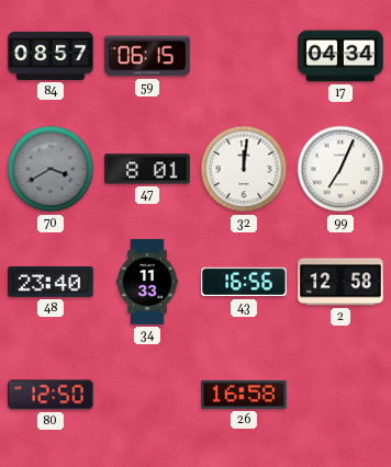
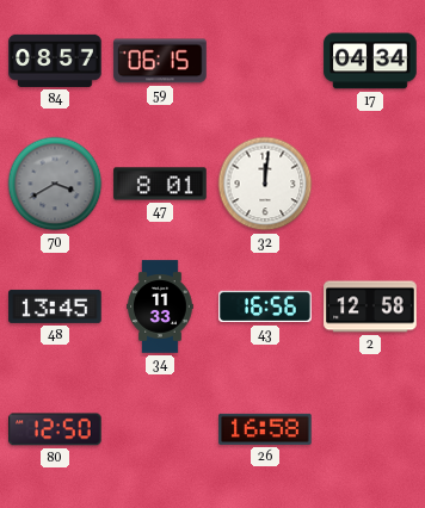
99: 7:04 -> none (340, 169)
48: 23:40 -> 13:45 (55, 306)
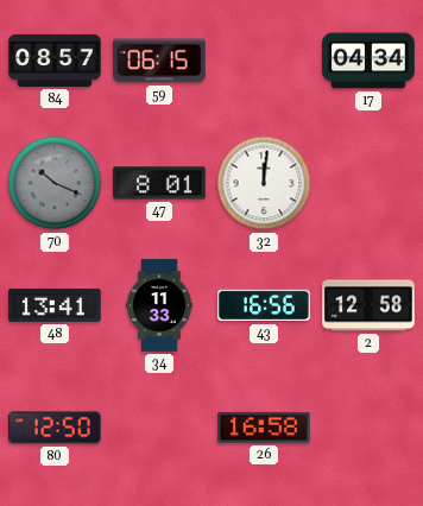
70: 3:40 -> 10:19 (55, 183)
48: 13:45 -> 13:41 (55, 305)
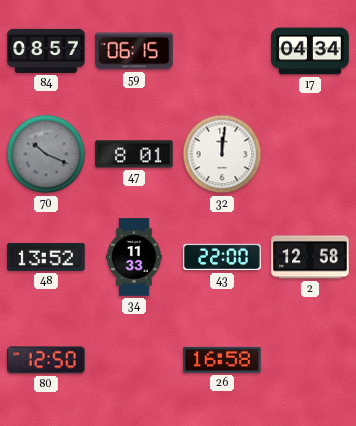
48: 13:41 -> 13:52 (46, 257)
43: 16:56 -> 22:00 (222, 257)
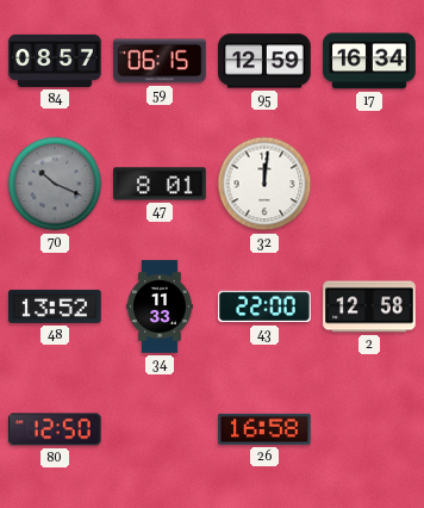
95: none -> 12:59 (264, 61)
17: 04:34 -> 16:34 (369, 61)
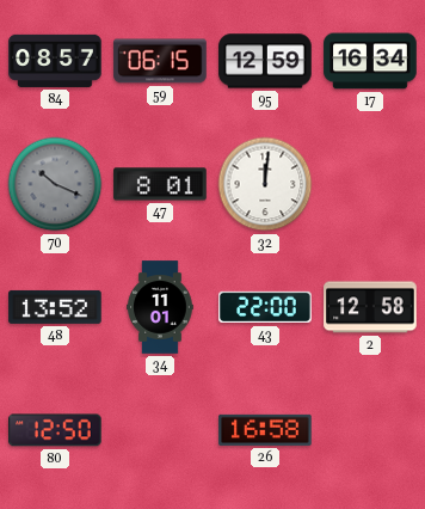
34: 11:33 -> 11:01 (160, 307)
